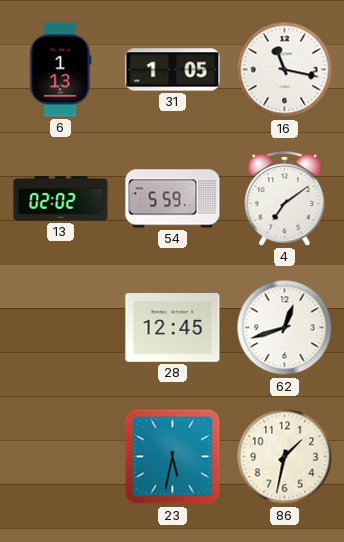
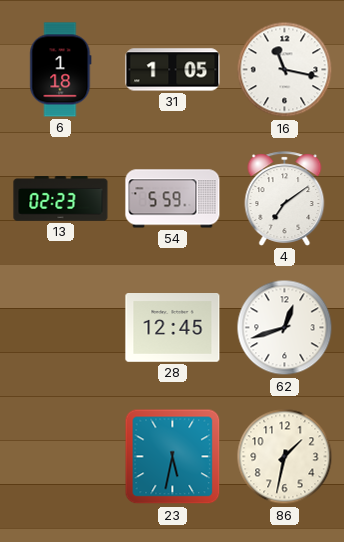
6: 1:13 -> 1:18 (61, 70)
13: 02:02 -> 02:23 (61, 199)
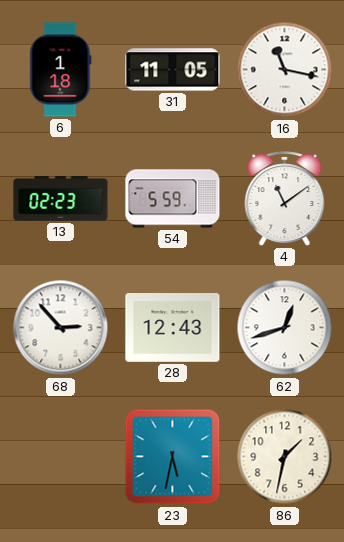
31: 1:05 -> 11:05 (173, 70)
4: 7:09 -> 11:09 (285, 199)
68: none -> 2:53 (61, 328)
28: 12:45 -> 12:43 (173, 328)
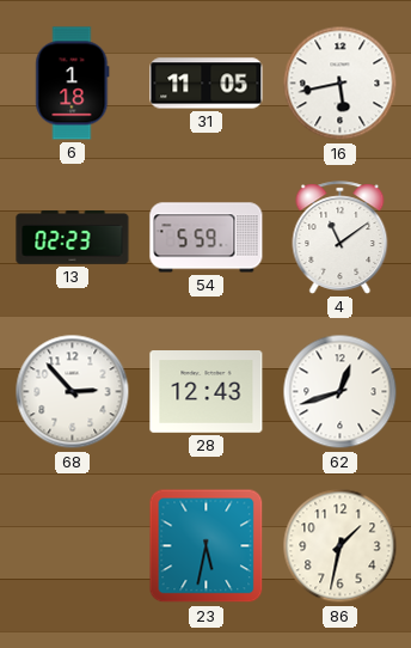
16: 11:17 -> 5:43 (341, 84)
